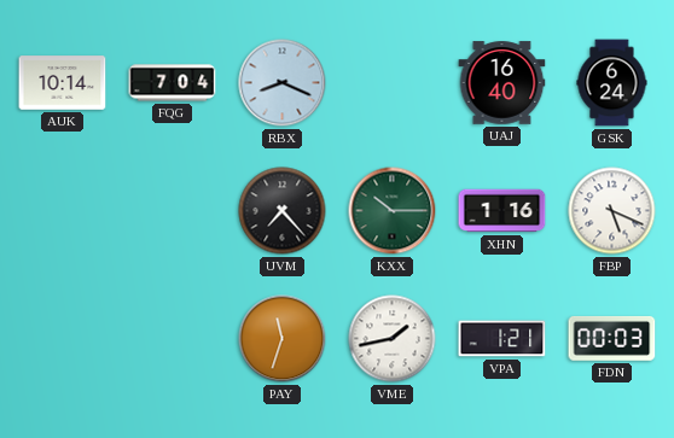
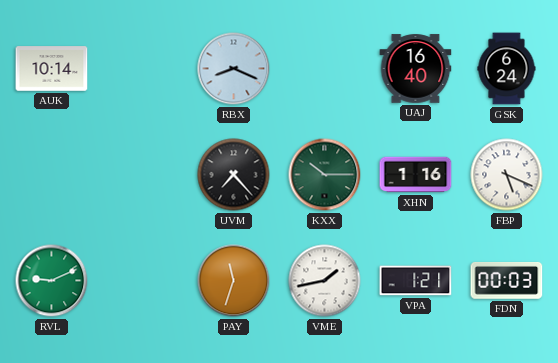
FQG: 7:04 -> none (173, 83)
RVL: none -> 9:11 (52, 281)
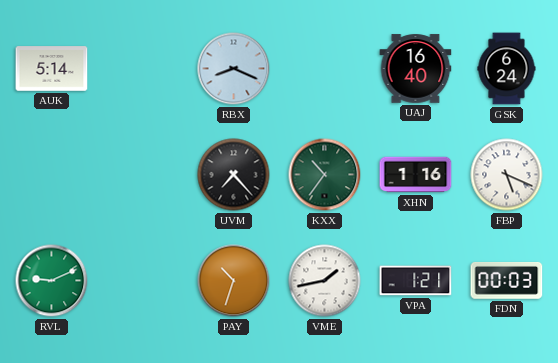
AUK: 10:14 -> 5:14 (52, 69)
KXX: 10:15 -> 10:36 (325, 175)
PAY: 11:33 -> 10:33 (234, 281)
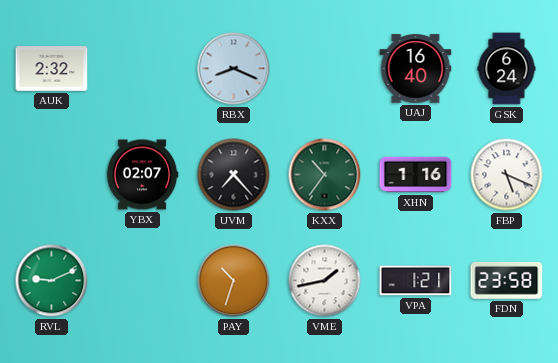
AUK: 5:14 -> 2:32 (52, 69)
YBX: none -> 02:07 (142, 175)
FDN: 00:03 -> 23:58 (507, 280)
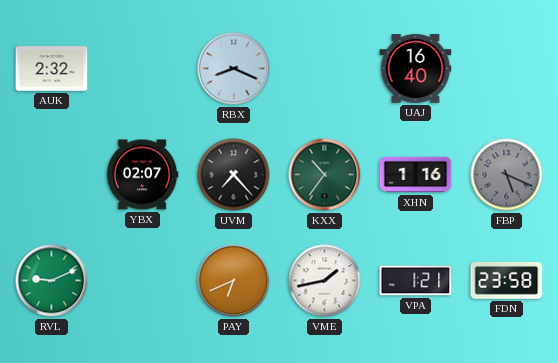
GSK: 6:24 -> none (507, 69)
FBP dial: white -> grey (507, 175)
PAY: 10:33 -> 6:41 (234, 281)
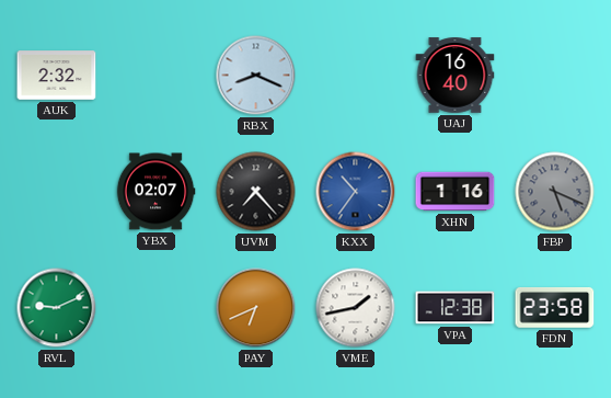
KXX dial: green -> blue (356, 192)
VPA: 1:21 -> 12:38 (456, 308)
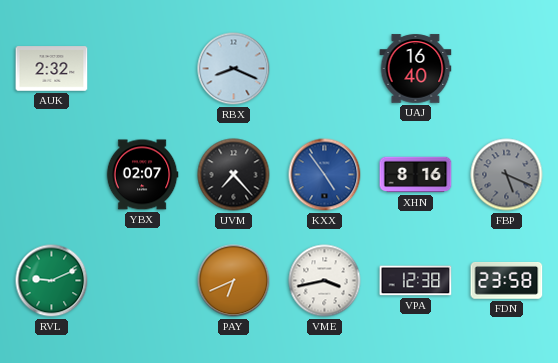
KXX: 10:36 -> 4:54 (325, 175)
XHN: 1:16 -> 8:16 (416, 175)
VME: 1:43 -> 3:43 (325, 281)
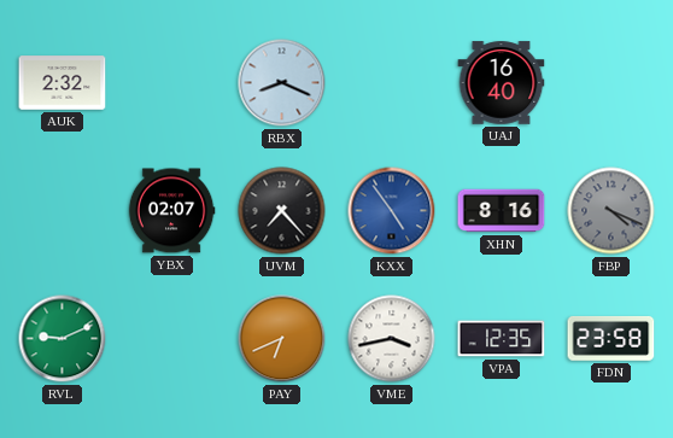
FBP: 5:19 -> 4:19 (611, 211)
VPA: 12:38 -> 12:35 (502, 339)
